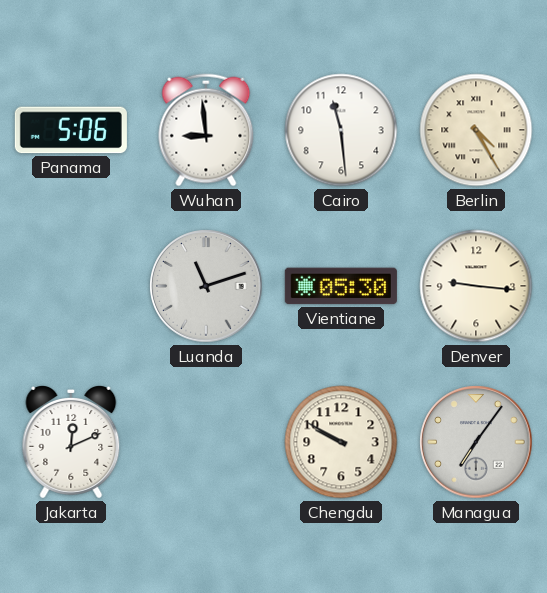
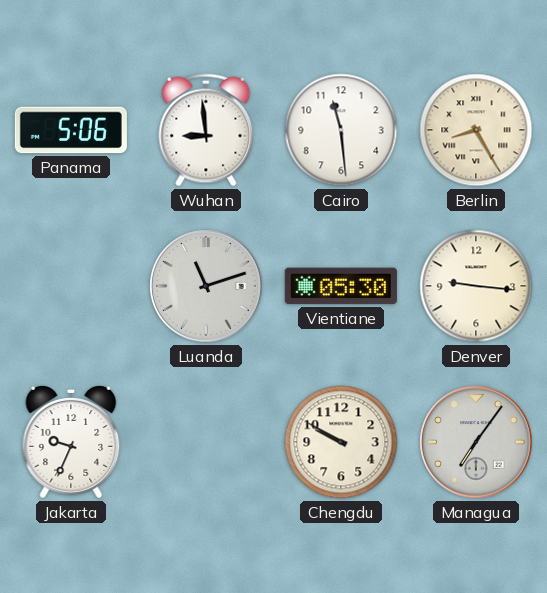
Berlin: 4:25 -> 8:25 (476, 130)
Jakarta: 12:11 -> 9:34 (71, 443)
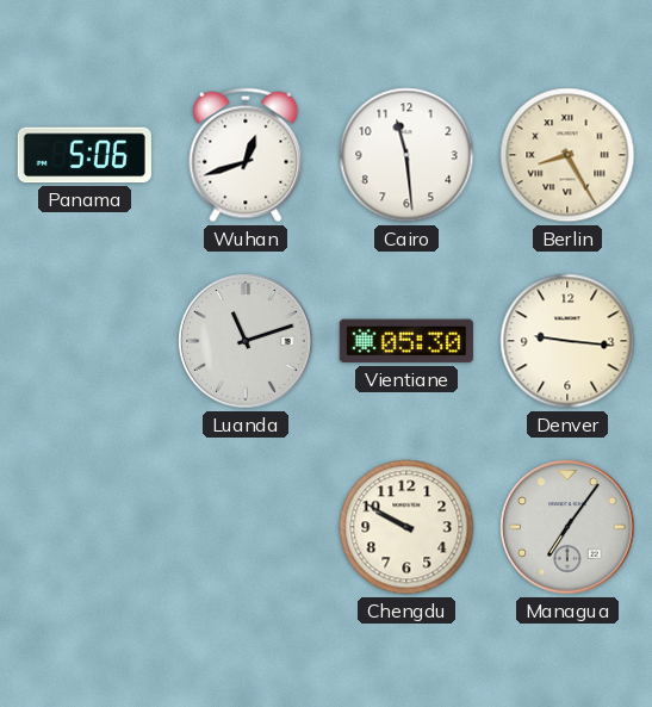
Wuhan: 8:59 -> 12:42 (246, 155)
Jakarta: 9:34 -> none (71, 443)
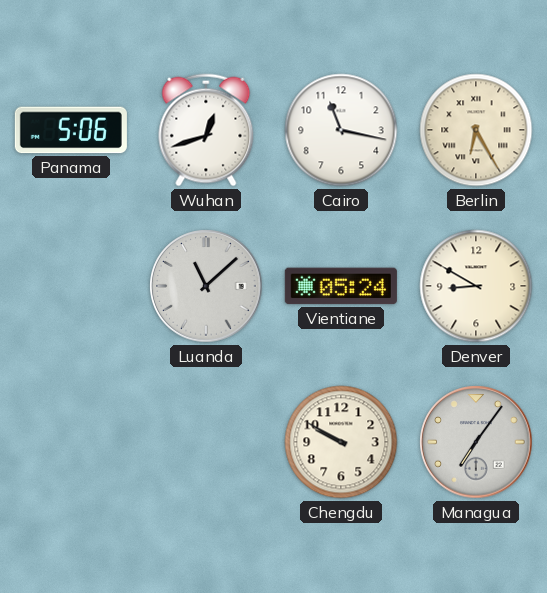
Cairo: 11:29 -> 11:17 (341, 130)
Berlin: 8:25 -> 6:25 (476, 130)
Luanda: 11:12 -> 11:08 (206, 286)
Vientiane: 05:30 -> 05:24 (341, 286)
Denver: 9:16 -> 8:50 (476, 286)
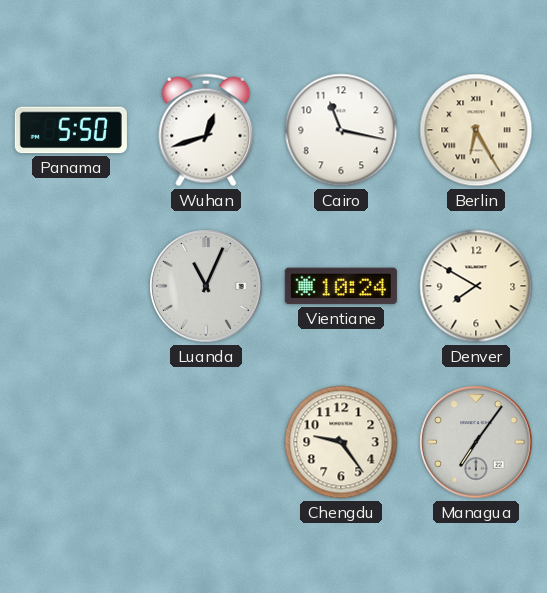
Panama: 5:06 -> 5:50 (71, 130)
Luanda: 11:08 -> 11:04 (206, 286)
Vientiane: 05:24 -> 10:24 (341, 286)
Denver: 8:50 -> 7:50 (476, 286)
Chengdu: 9:50 -> 9:24 (341, 442)
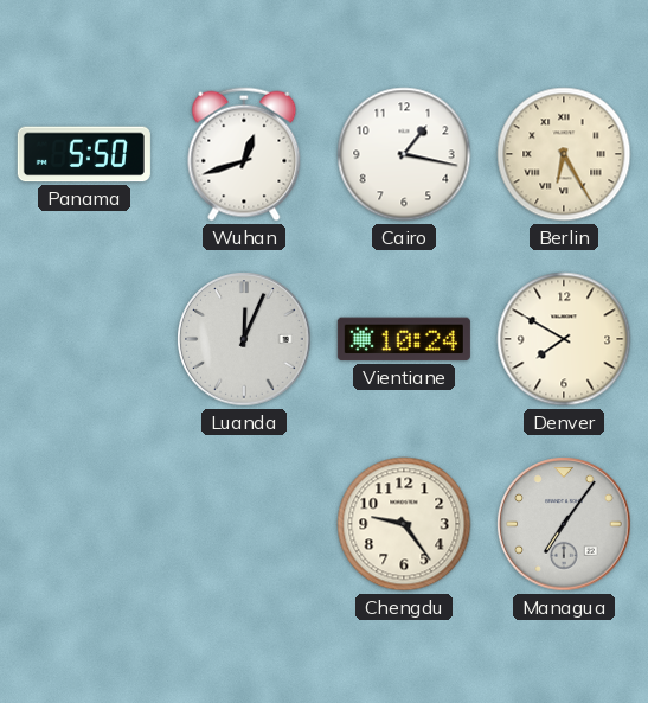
Cairo: 11:17 -> 1:17 (404, 154)
Luanda: 11:04 -> 12:04 (244, 339)
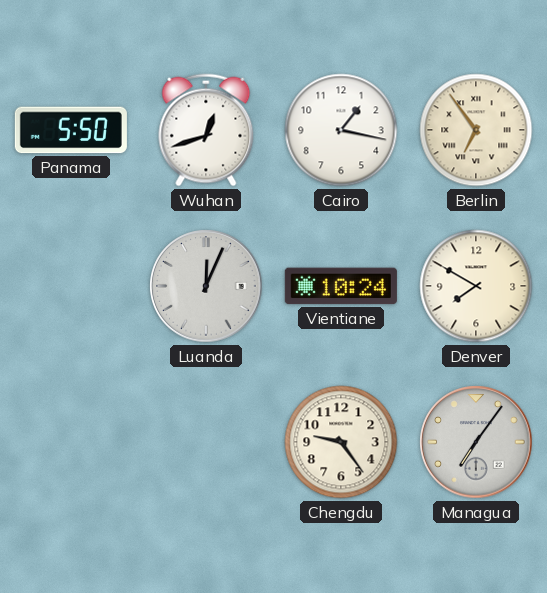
Berlin: 6:25 -> 6:54 (476, 130)
